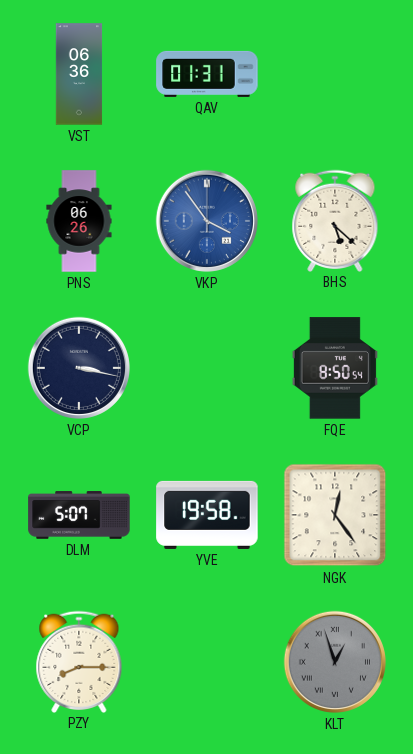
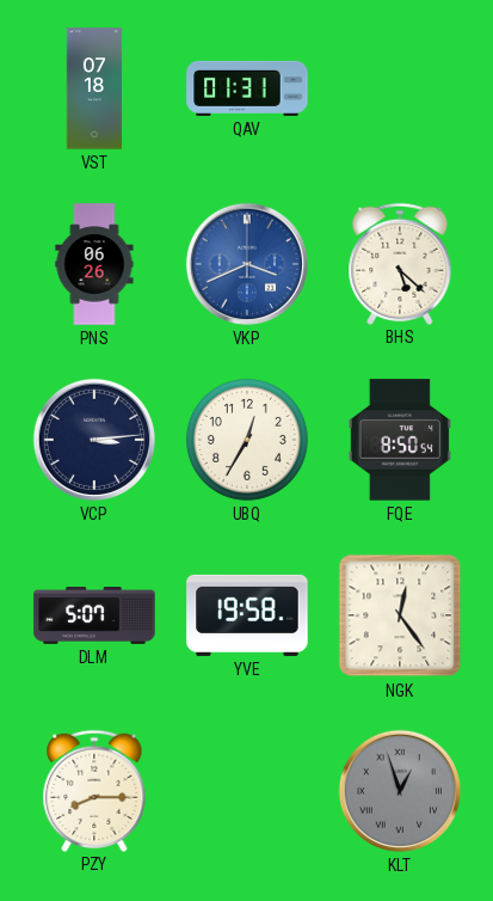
VST: 06:36 -> 07:18 (94, 88)
VKP: 3:54 -> 3:41 (247, 264)
VCP: 3:17 -> 3:14 (94, 440)
UBQ: none -> 12:35 (247, 440)
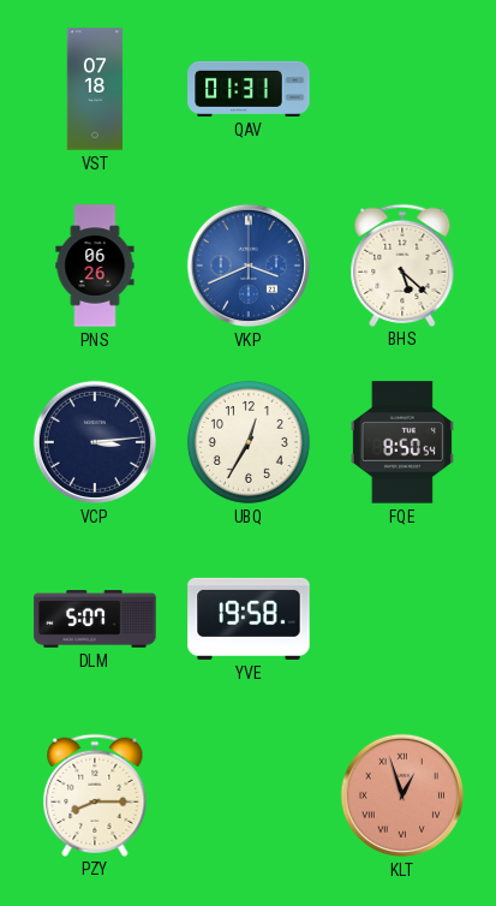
NGK: 12:24 -> none (400, 615)
KLT dial: grey -> salmon (402, 795)
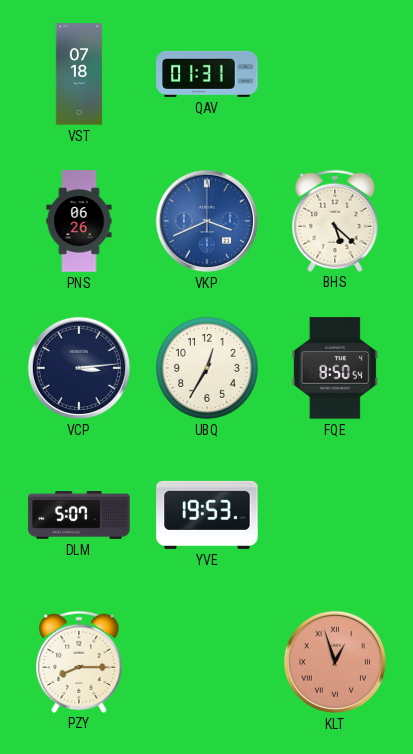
YVE: 19:58 -> 19:53 (207, 515)
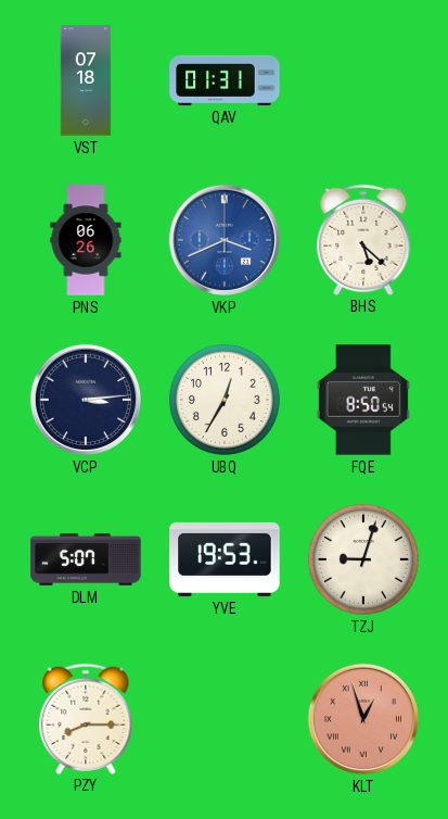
TZJ: none -> 9:03 (363, 559)
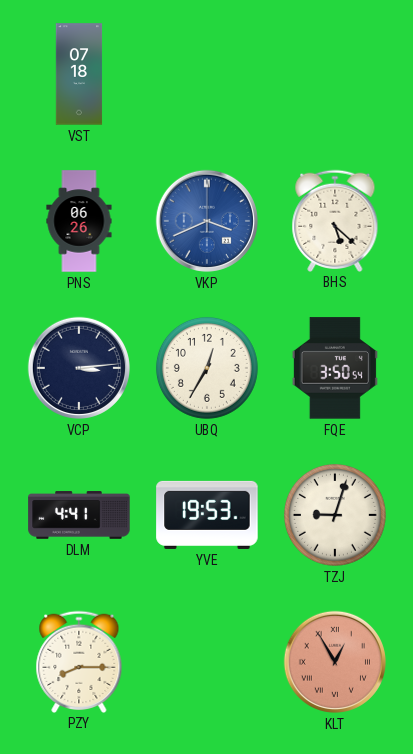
QAV: 01:31 -> none (225, 80)
FQE: 8:50 -> 3:50 (335, 368)
DLM: 5:07 -> 4:41 (79, 515)
KLT: 12:57 -> 12:55 (335, 662)
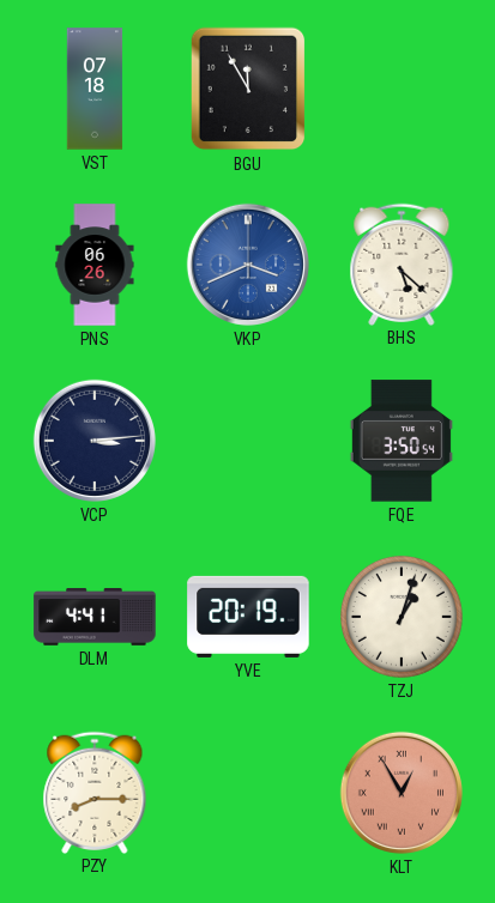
BGU: none -> 11:55 (248, 89)
UBQ: 12:35 -> none (207, 368)
YVE: 19:53 -> 20:19 (248, 617)
TZJ: 9:03 -> 1:03 (402, 617)
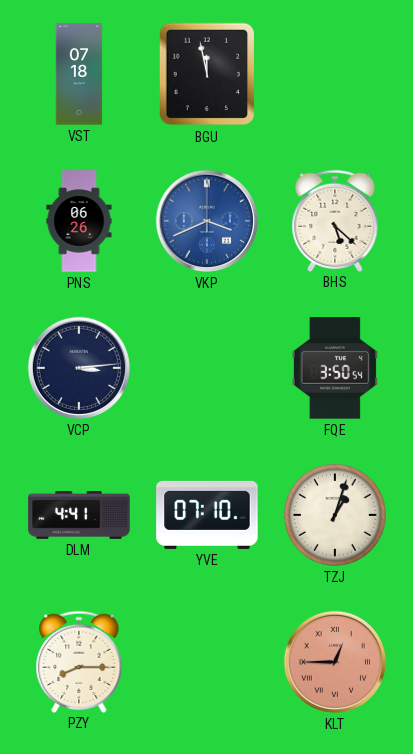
BGU: 11:55 -> 11:58 (207, 74)
YVE: 20:19 -> 07:10 (207, 515)
KLT: 12:55 -> 12:45 (335, 662)
